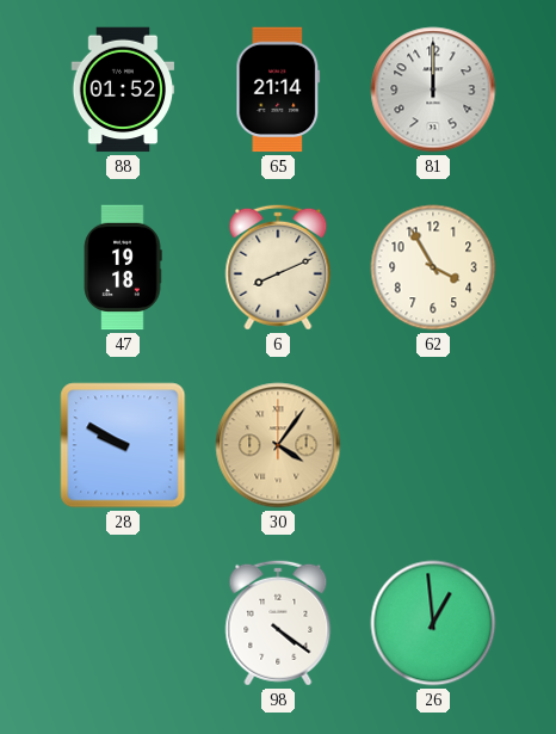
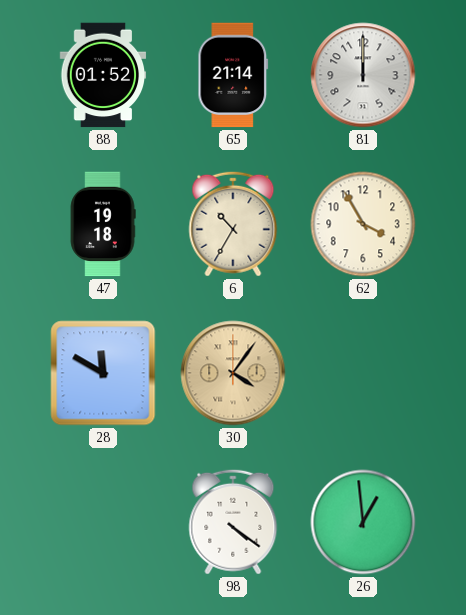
6: 8:11 -> 10:35 (233, 224)
28: 9:50 -> 11:50 (103, 373)
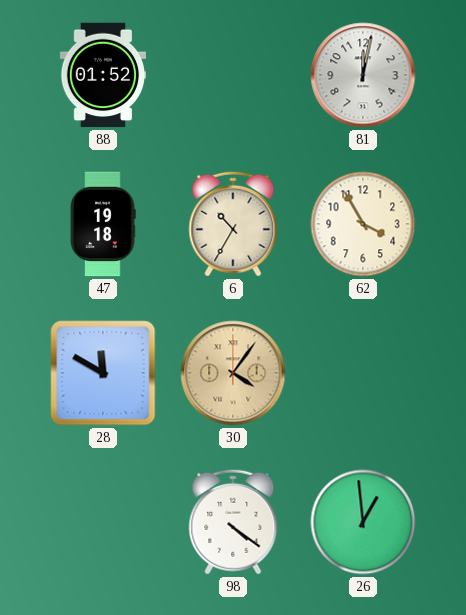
65: 21:14 -> none (233, 75)
81: 12:00 -> 12:02 (363, 75)
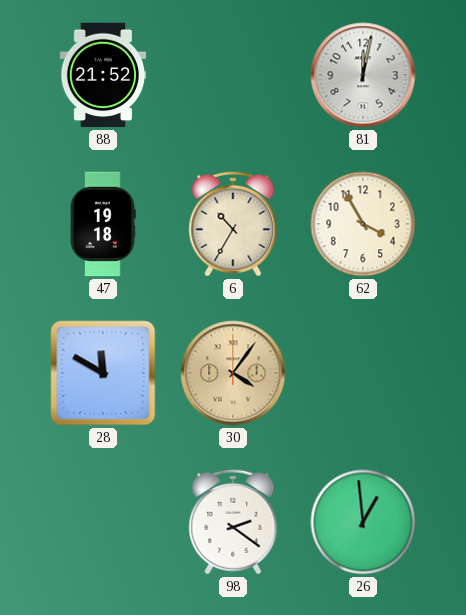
88: 01:52 -> 21:52 (103, 75)
98: 4:21 -> 2:21 (233, 522)
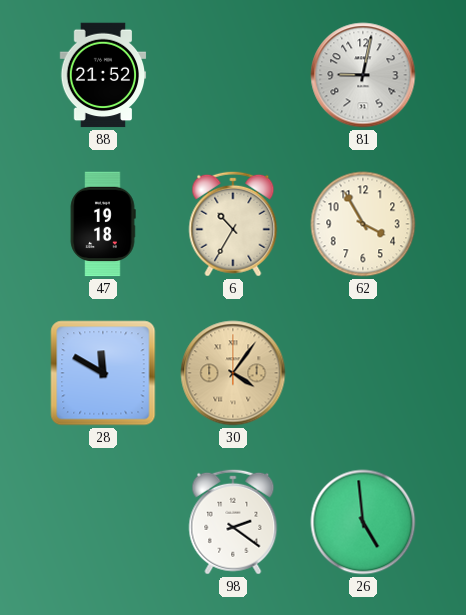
81: 12:02 -> 9:02 (363, 75)
26: 12:59 -> 4:59 (363, 522)
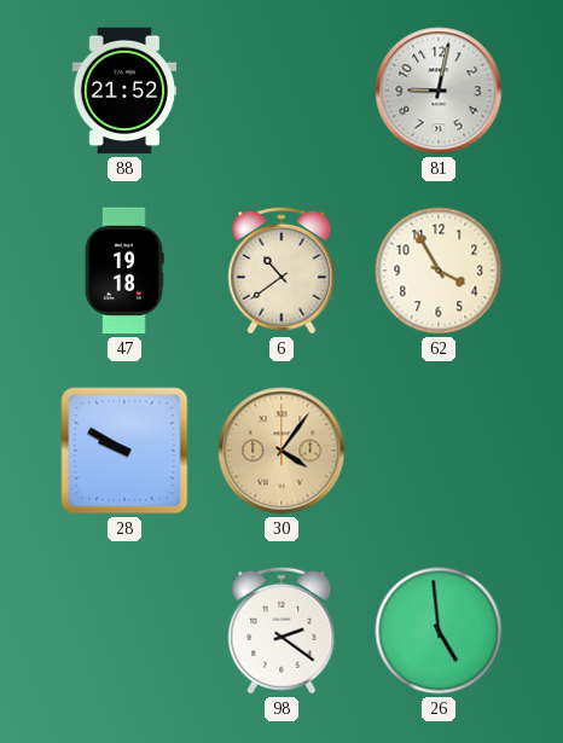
6: 10:35 -> 10:39 (281, 271)
28: 11:50 -> 9:50 (124, 451)
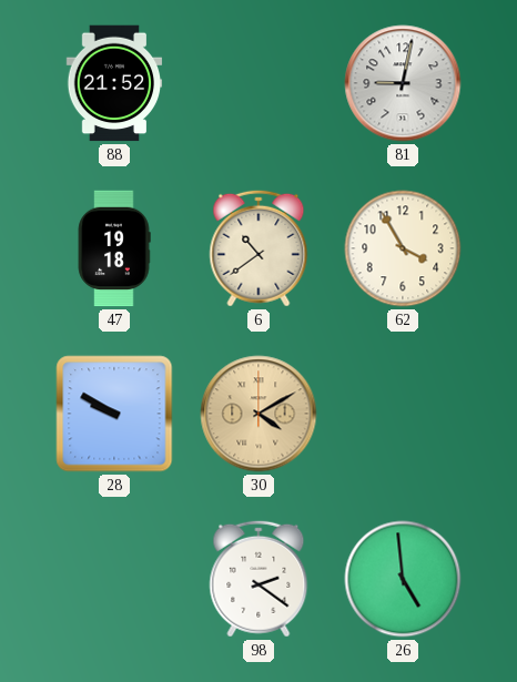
30: 4:06 -> 4:10 (258, 414)
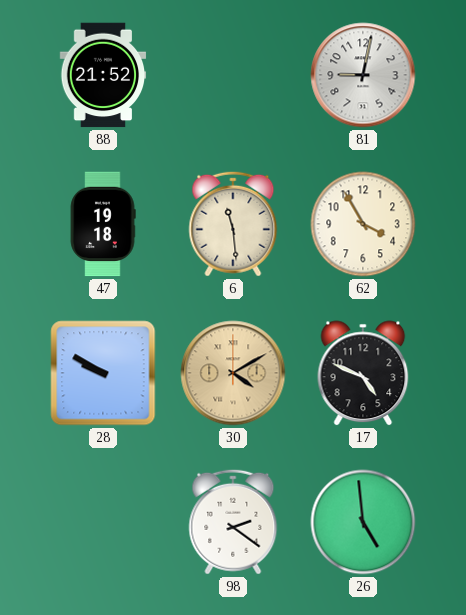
6: 10:39 -> 11:29 (233, 224)
17: none -> 4:49 (363, 373)
